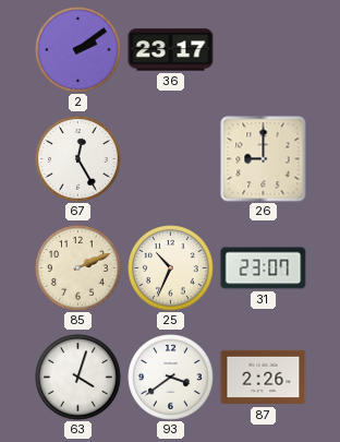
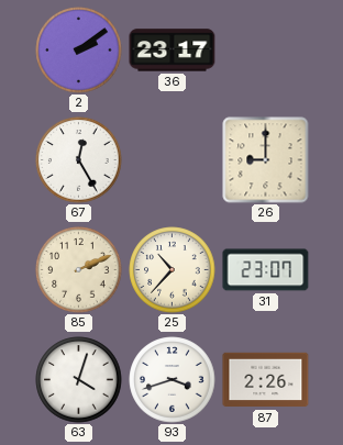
25: 10:34 -> 10:37 (173, 270)
93: 3:39 -> 3:42 (173, 380)
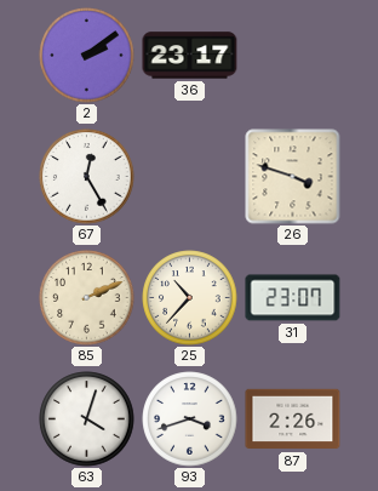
26: 9:00 -> 3:48 (293, 177)
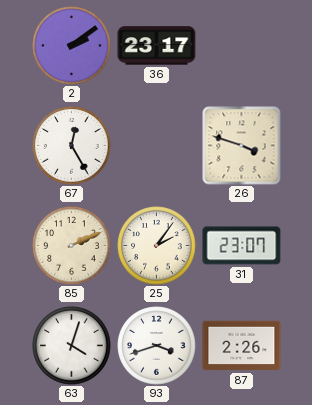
25: 10:37 -> 2:06 (157, 246)
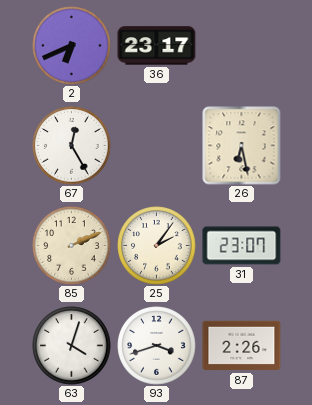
2: 2:09 -> 6:41 (72, 46)
26: 3:48 -> 6:28 (242, 146)
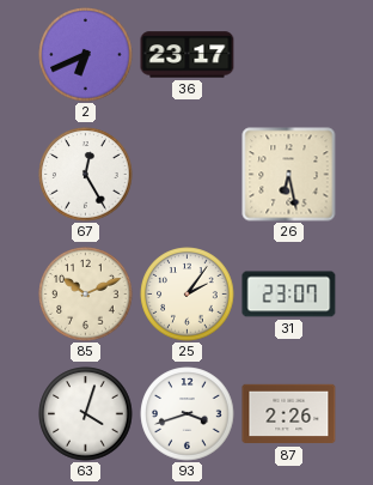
85: 2:11 -> 10:11 (86, 295)
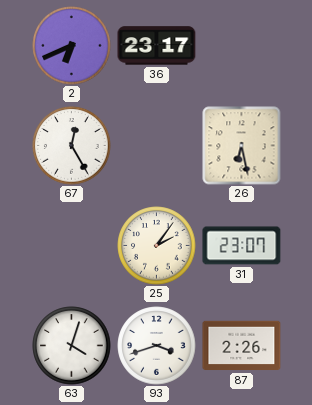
85: 10:11 -> none (86, 295)
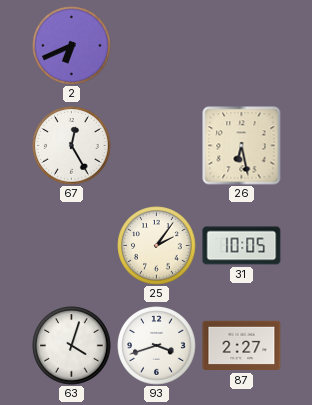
36: 23:17 -> none (157, 46)
31: 23:07 -> 10:05 (242, 246)
87: 2:26 -> 2:27 (242, 346)
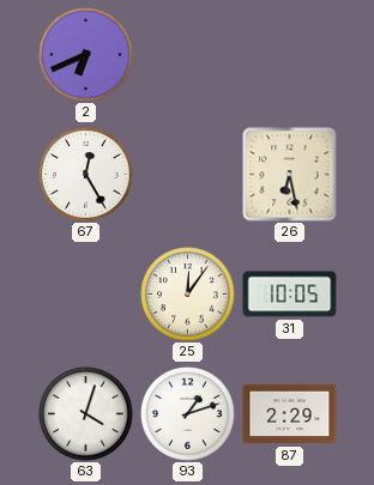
25: 2:06 -> 12:06 (188, 295)
93: 3:42 -> 1:12 (188, 414)
87: 2:27 -> 2:29 (290, 414)
